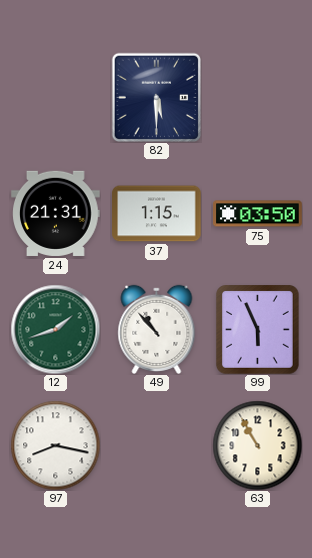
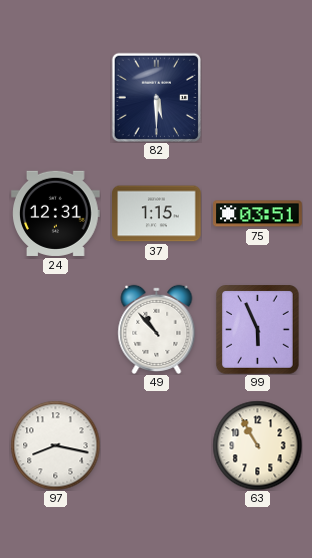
24: 21:31 -> 12:31 (56, 213)
75: 03:50 -> 03:51 (258, 214)
12: 1:42 -> none (55, 329)
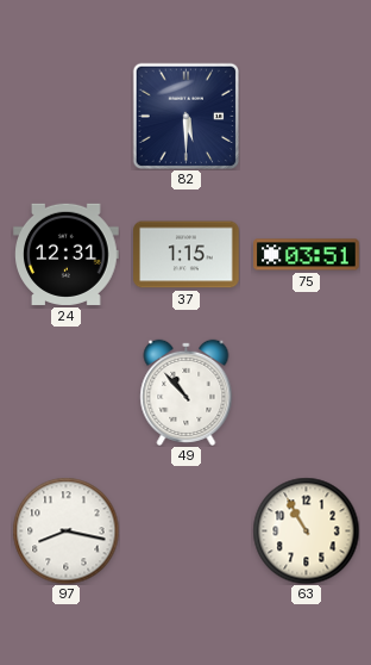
99: 5:56 -> none (258, 330)
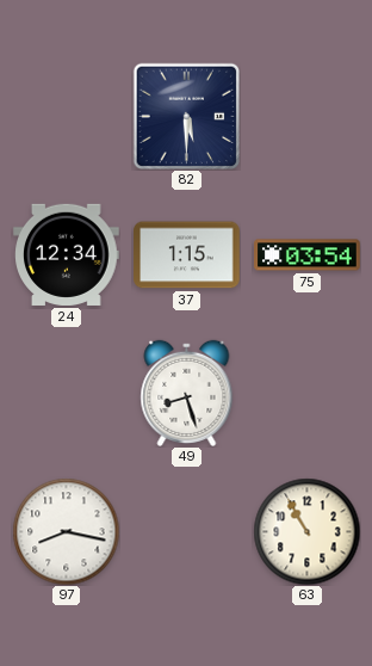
24: 12:31 -> 12:34 (67, 254)
75: 03:51 -> 03:54 (308, 255)
49: 10:53 -> 8:27 (187, 393)
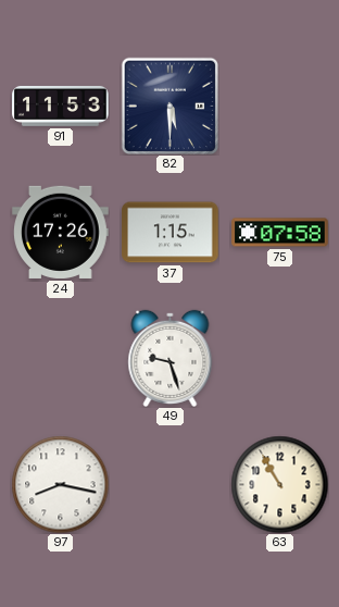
91: none -> 11:53 (61, 106)
24: 12:34 -> 17:26 (61, 232)
75: 03:54 -> 07:58 (280, 233)
49: 8:27 -> 9:27 (171, 358)
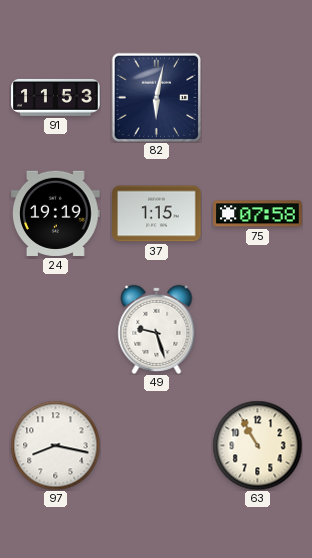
82: 5:30 -> 6:02 (156, 97)
24: 17:26 -> 19:19 (56, 213)
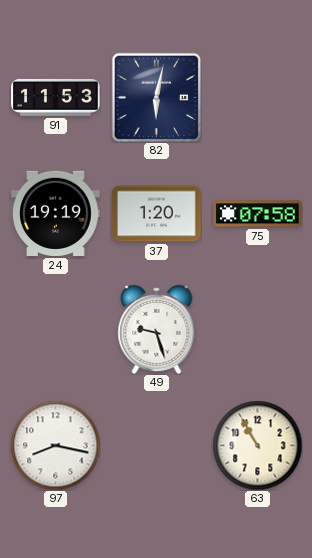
37: 1:15 -> 1:20 (157, 214)
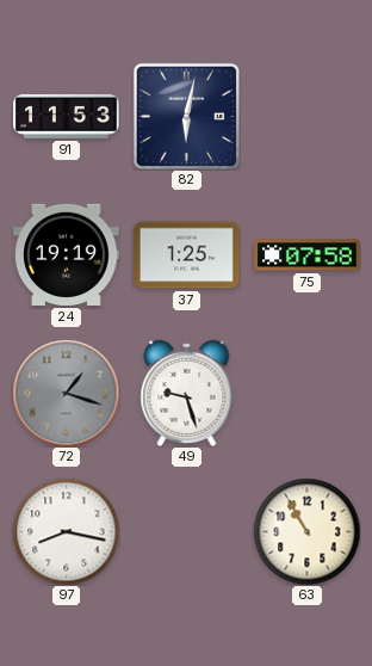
37: 1:20 -> 1:25 (187, 255)
72: none -> 1:18 (66, 393)
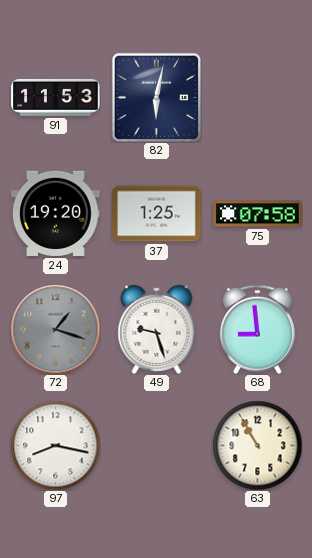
24: 19:19 -> 19:20 (56, 213)
68: none -> 8:59 (257, 329)
